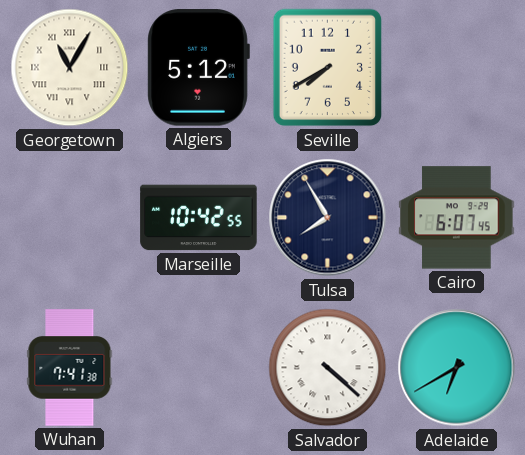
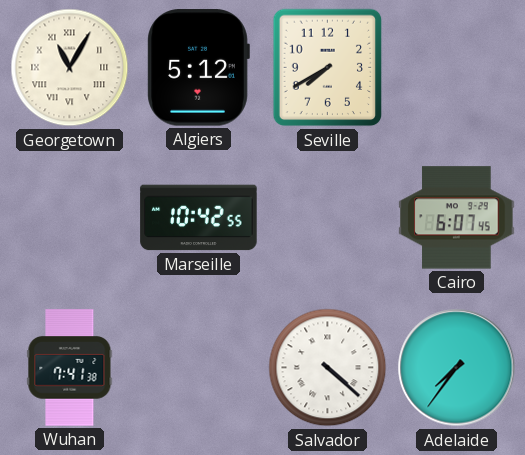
Tulsa: 7:55 -> none (328, 218)
Adelaide: 6:40 -> 7:36 (457, 368)
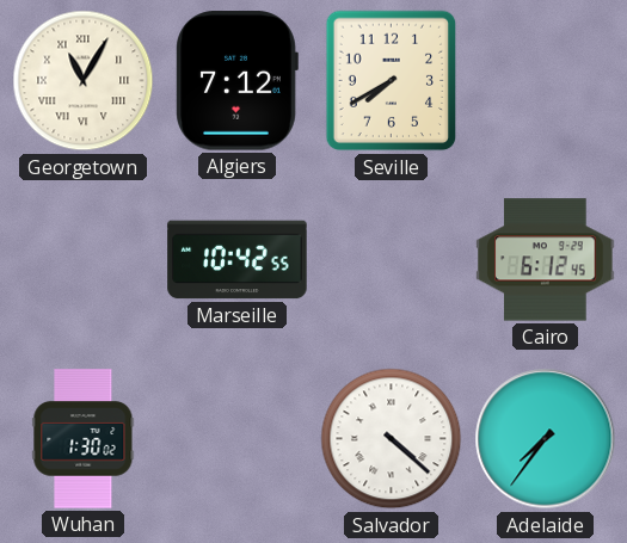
Algiers: 5:12 -> 7:12 (236, 81)
Cairo: 6:07 -> 6:12 (546, 260)
Wuhan: 7:41 -> 1:30 (84, 439)
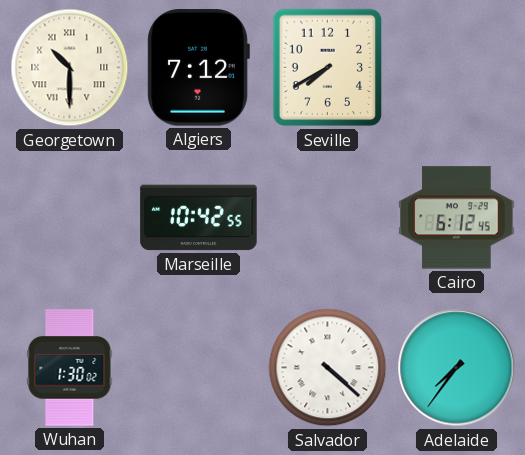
Georgetown: 11:05 -> 10:30 (70, 68)
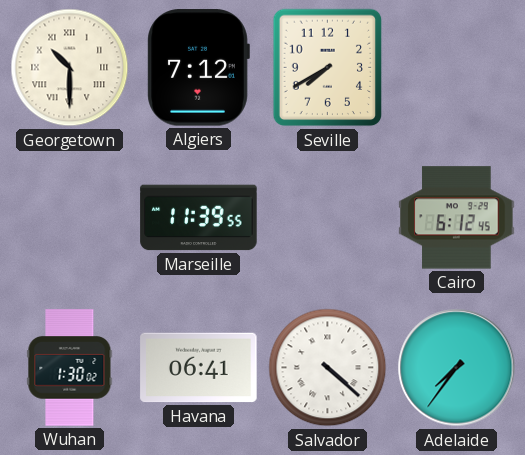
Marseille: 10:42 -> 11:39 (199, 218)
Havana: none -> 06:41 (199, 368)
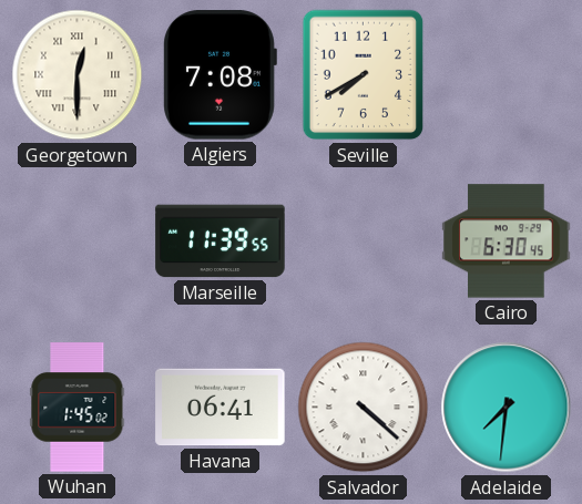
Georgetown: 10:30 -> 12:30 (78, 75)
Algiers: 7:12 -> 7:08 (219, 75)
Cairo: 6:12 -> 6:30 (507, 241)
Wuhan: 1:30 -> 1:45 (78, 408)
Adelaide: 7:36 -> 7:31 (507, 408)
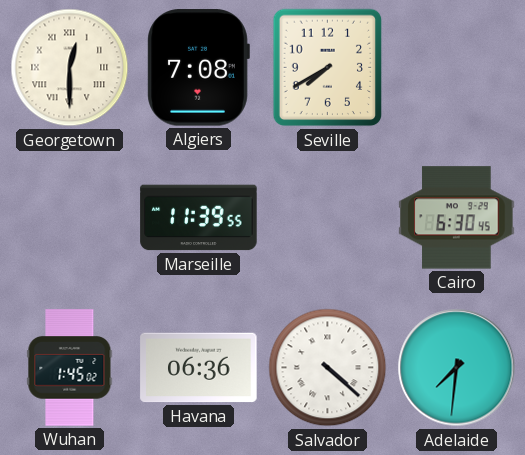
Havana: 06:41 -> 06:36 (199, 368)
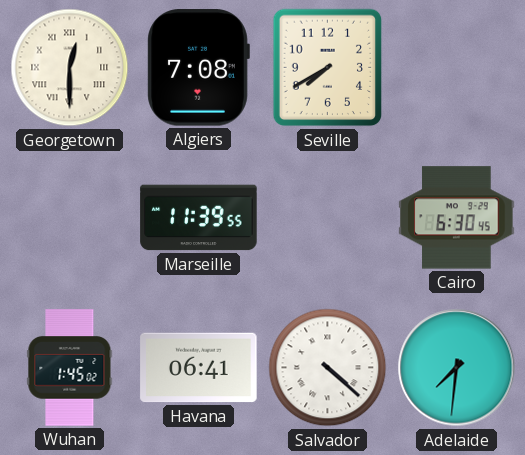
Havana: 06:36 -> 06:41 (199, 368)
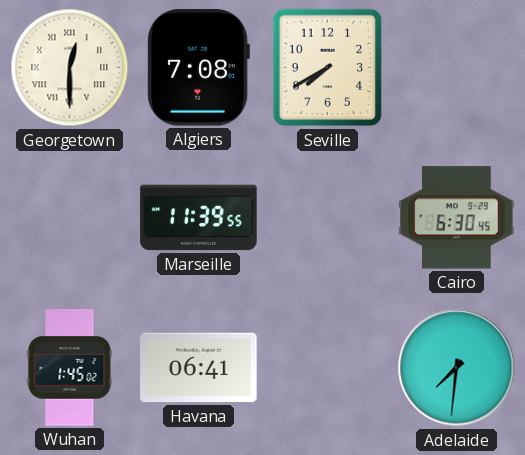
Salvador: 4:22 -> none (328, 368)
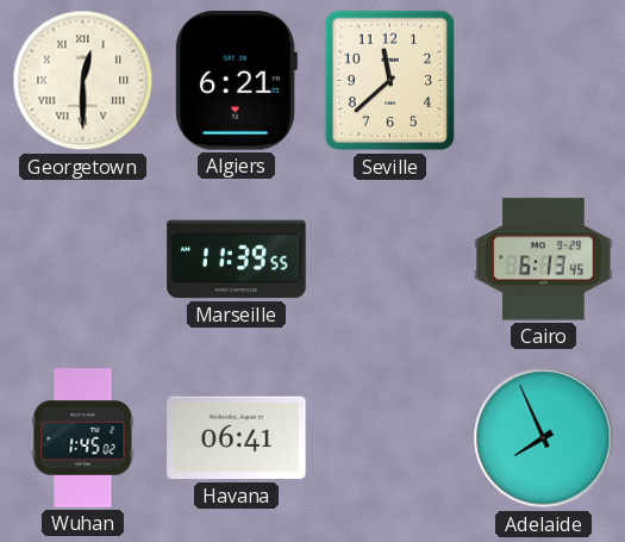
Algiers: 7:08 -> 6:21 (236, 81)
Seville: 7:40 -> 11:38 (390, 81)
Cairo: 6:30 -> 6:13 (544, 260)
Adelaide: 7:31 -> 7:56 (544, 438)
